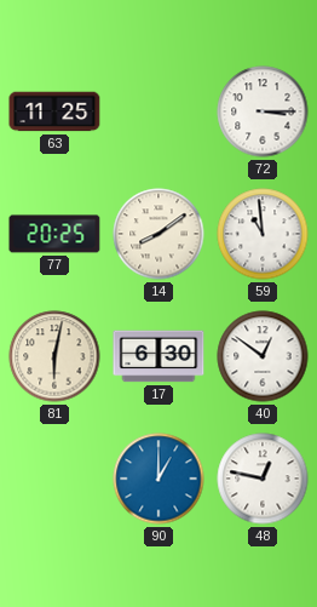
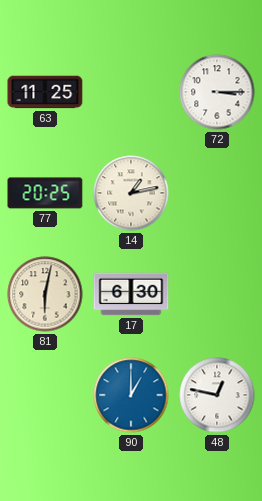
14: 8:09 -> 1:13 (131, 193)
59: 10:59 -> none (263, 234)
40: 12:51 -> none (263, 356)
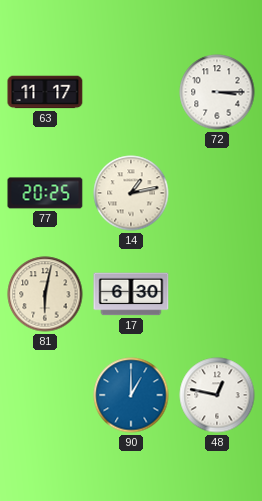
63: 11:25 -> 11:17 (45, 92)
